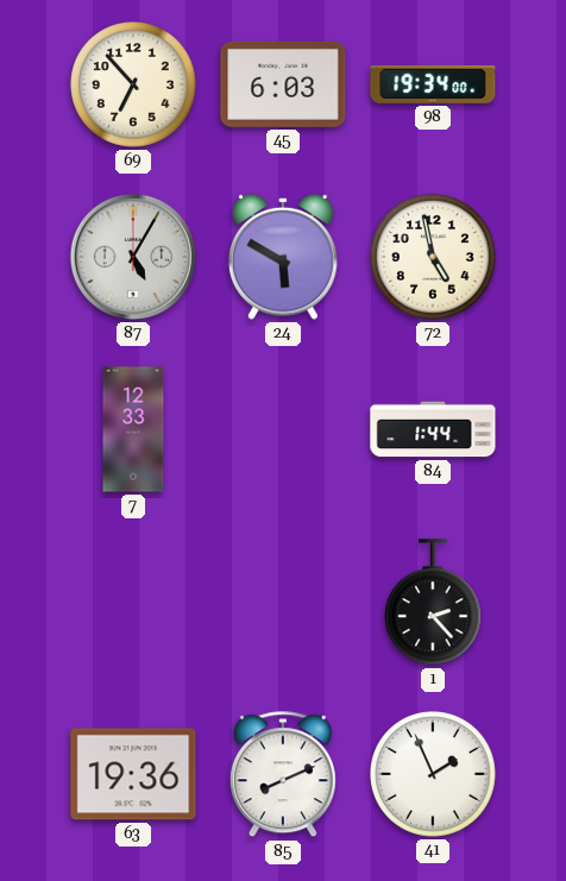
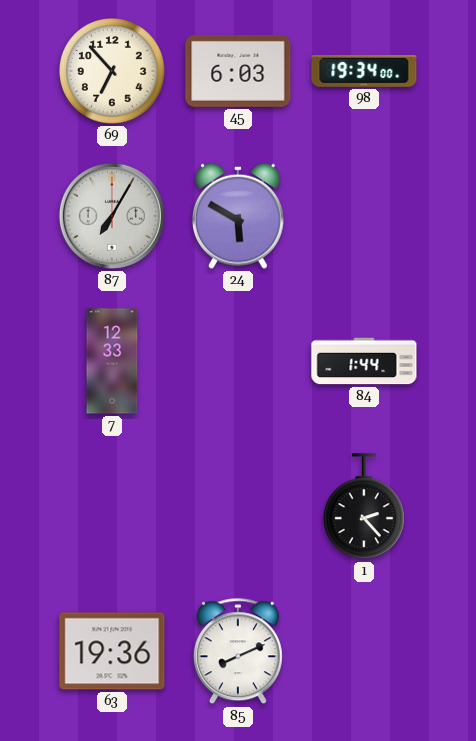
87: 5:05 -> 7:05 (112, 216)
72: 4:58 -> none (433, 257)
41: 1:56 -> none (433, 774)
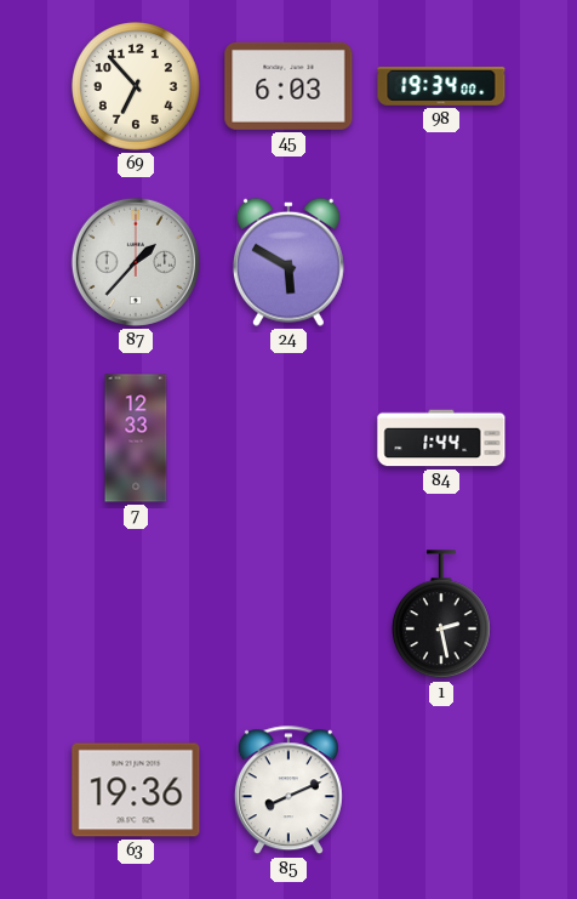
87: 7:05 -> 1:37 (136, 262)
1: 2:23 -> 2:28 (442, 615)
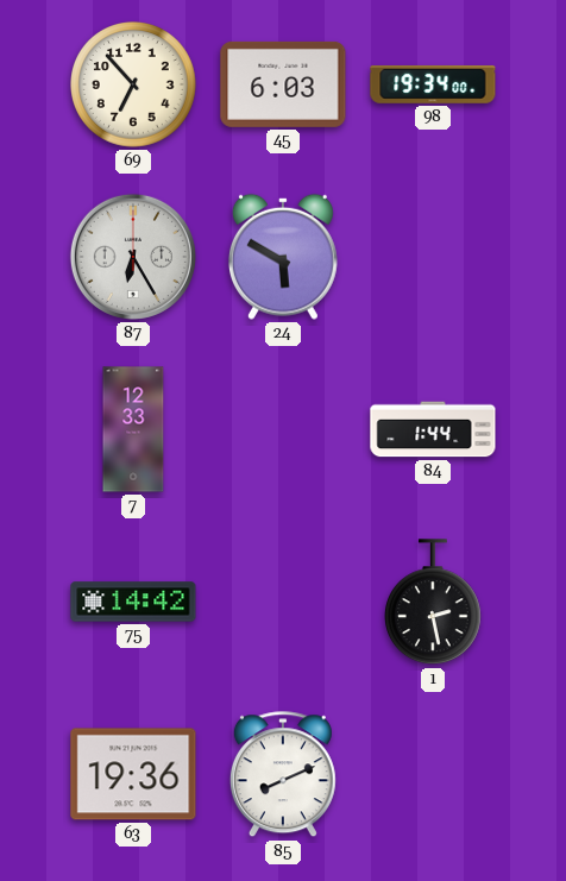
87: 1:37 -> 6:25 (133, 257)
75: none -> 14:42 (133, 602)
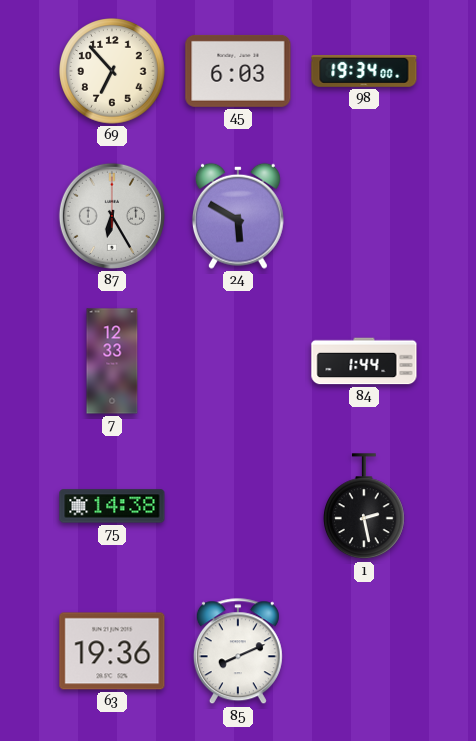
75: 14:42 -> 14:38 (112, 506)
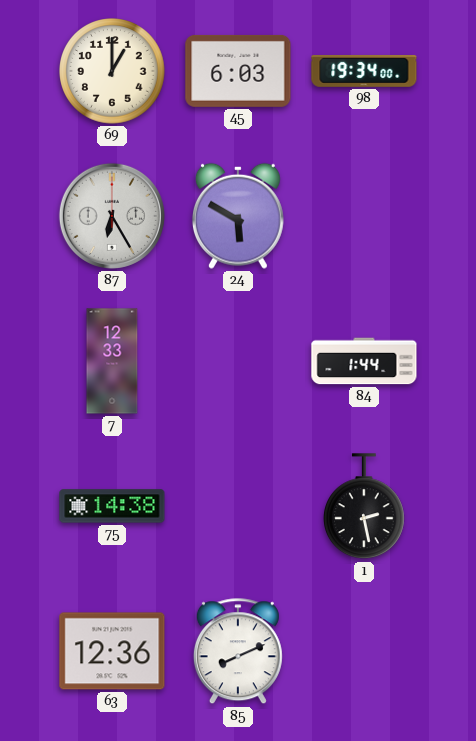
69: 6:53 -> 1:00 (112, 71)
63: 19:36 -> 12:36 (112, 651)
